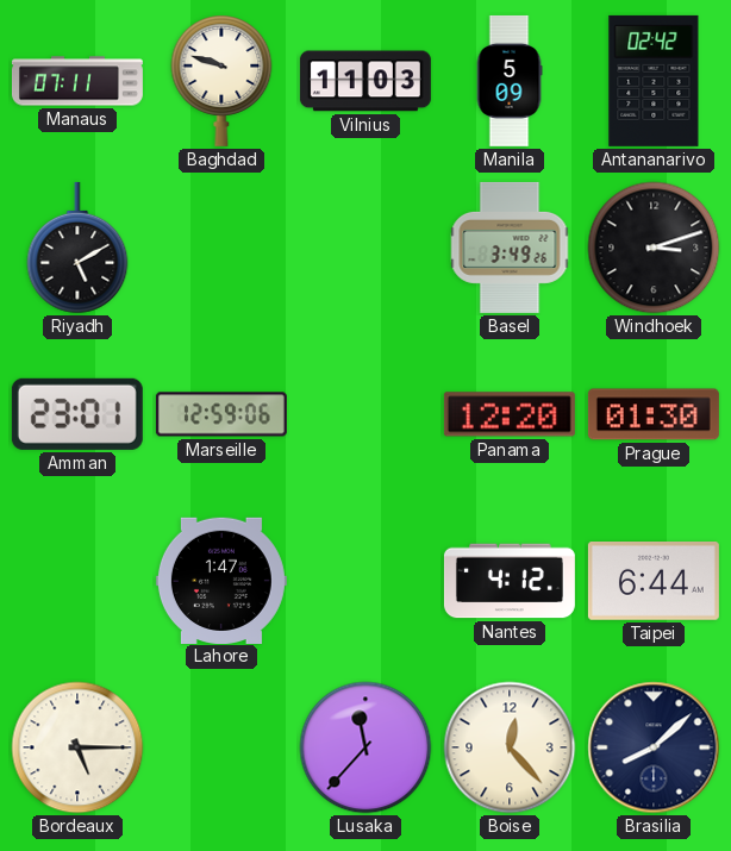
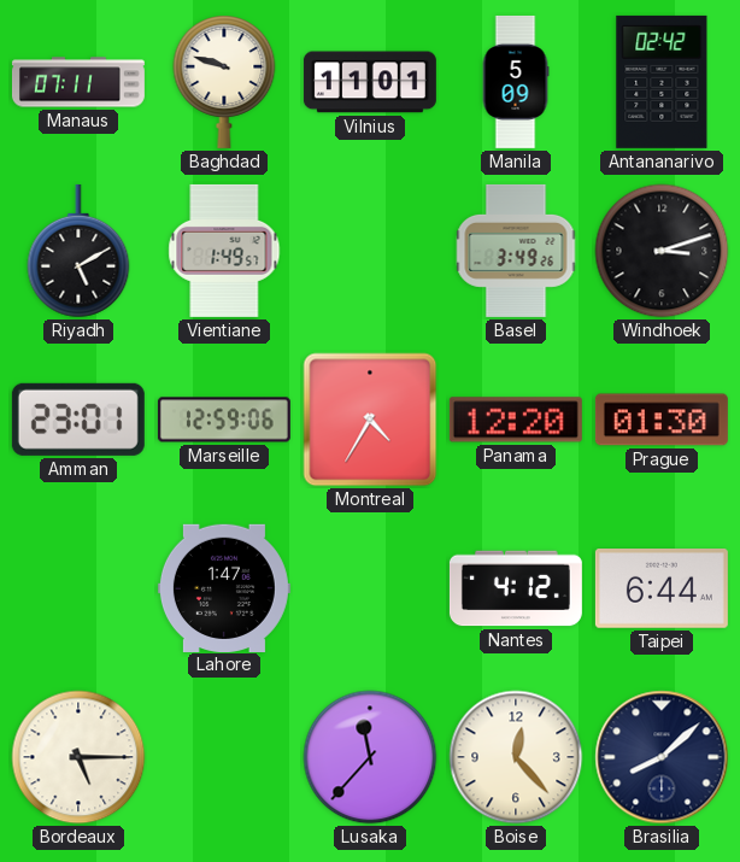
Vilnius: 11:03 -> 11:01 (370, 82)
Vientiane: none -> 1:49 (224, 251)
Montreal: none -> 4:35 (370, 420)
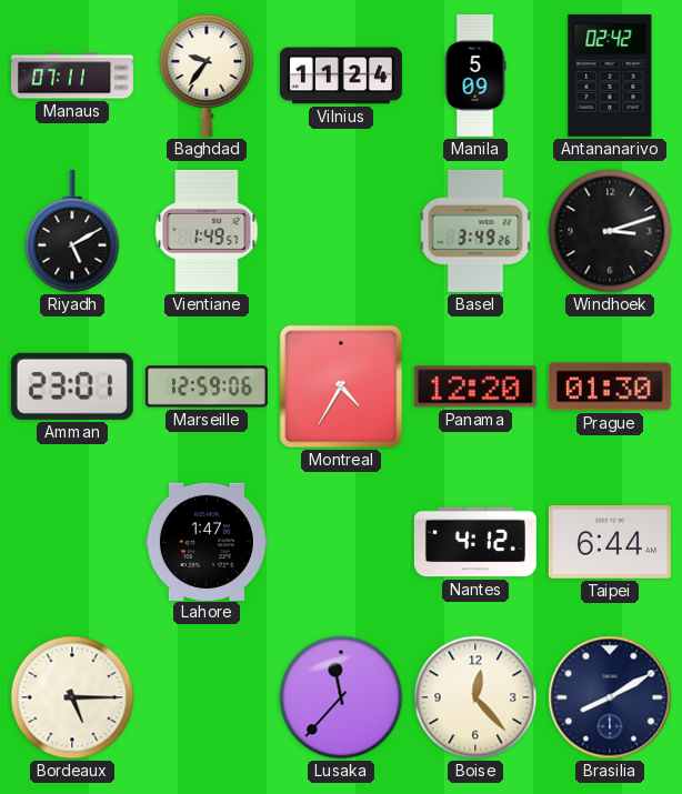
Baghdad: 9:48 -> 9:36 (207, 76)
Vilnius: 11:01 -> 11:24 (341, 76)
Brasilia: 8:08 -> 8:10 (610, 697)
